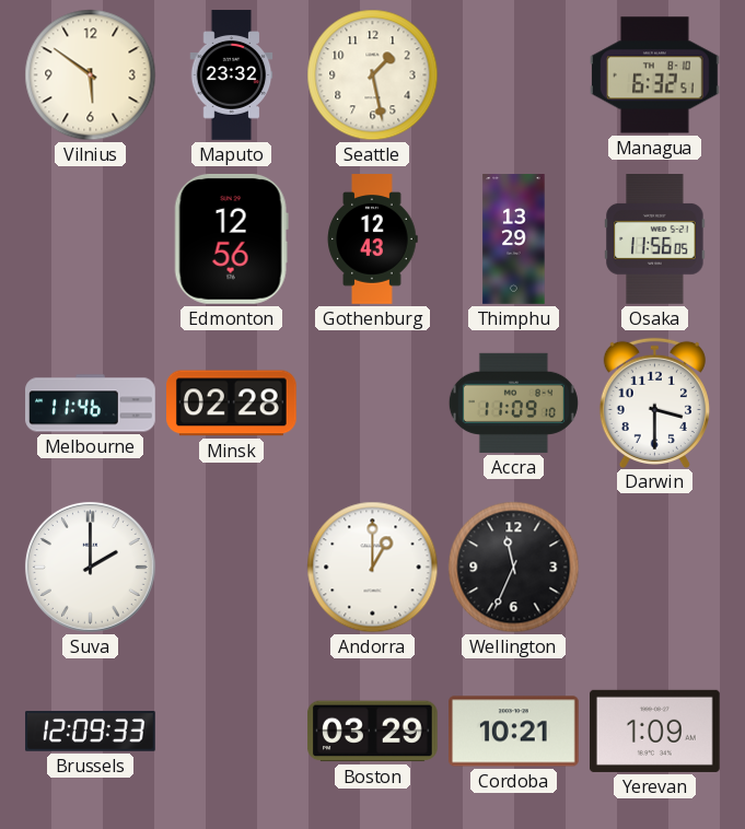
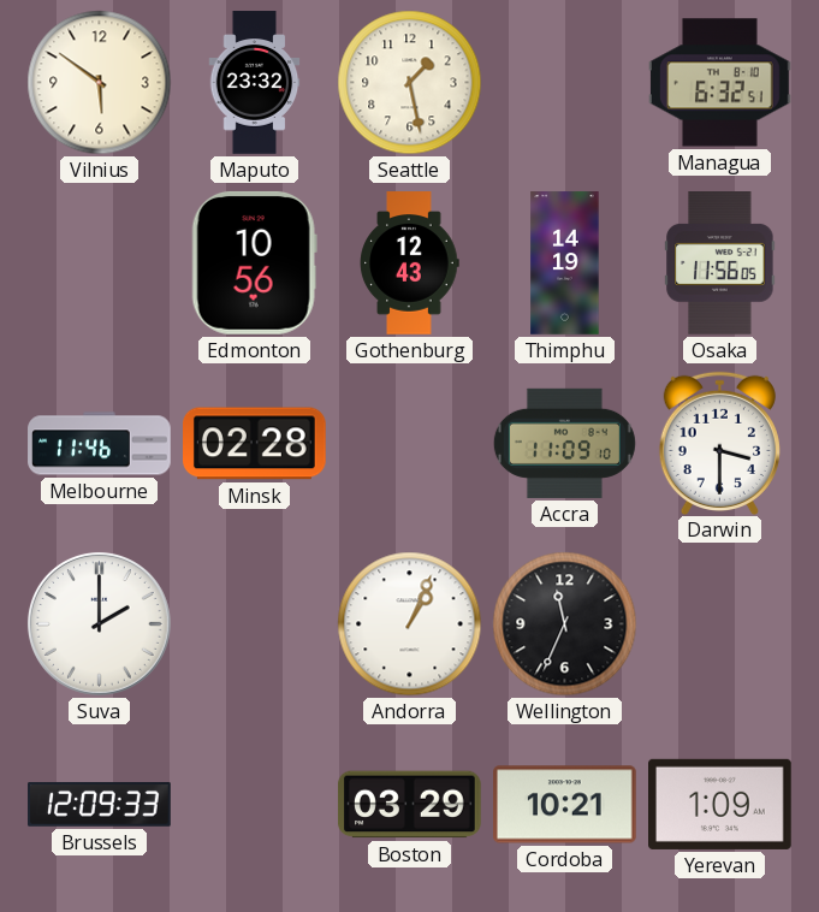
Edmonton: 12:56 -> 10:56 (254, 262)
Thimphu: 13:29 -> 14:19 (565, 263)
Andorra: 1:00 -> 1:04 (410, 624)
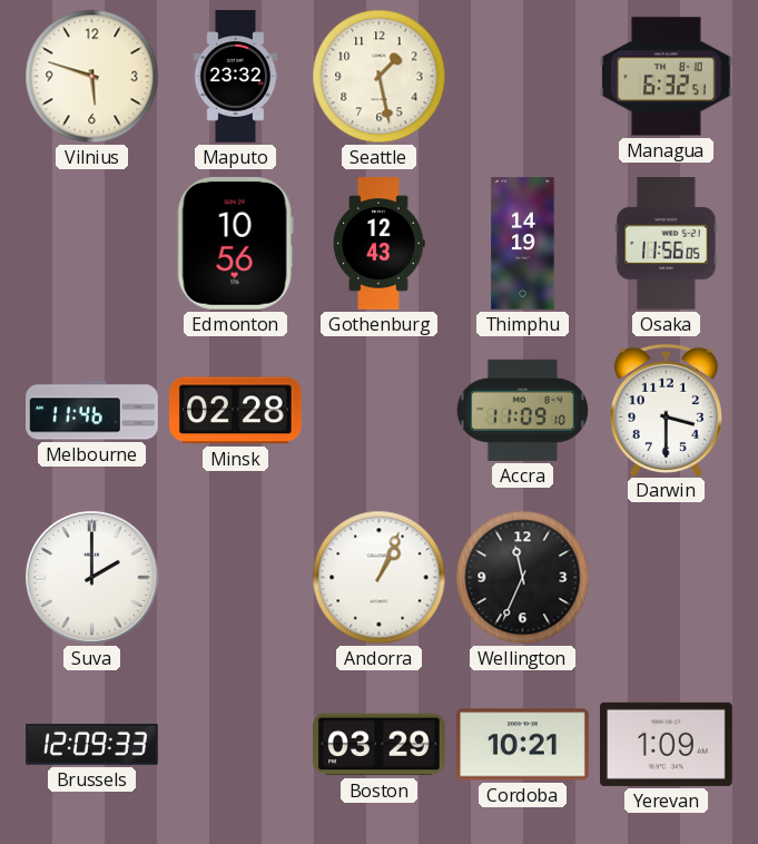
Vilnius: 5:51 -> 5:48 (92, 77)
